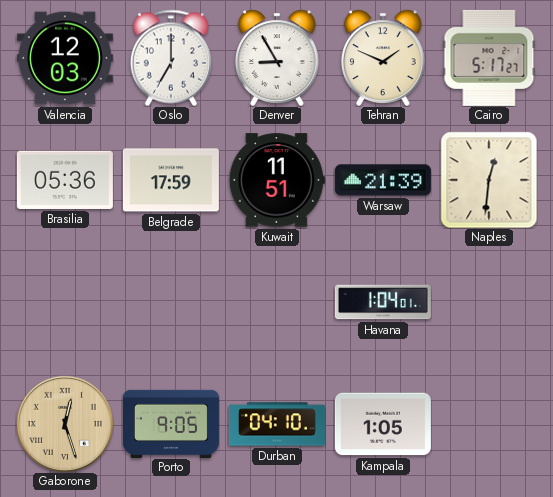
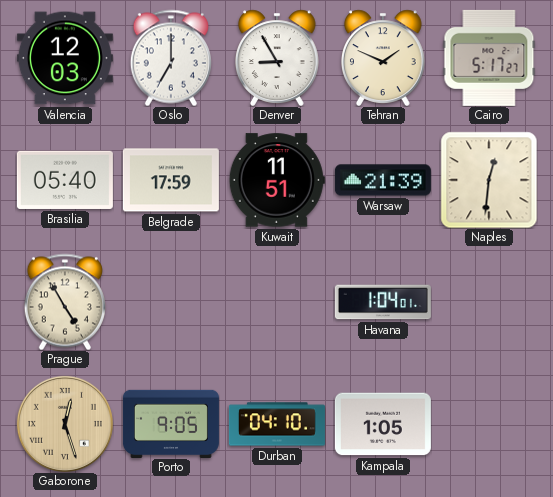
Brasilia: 05:36 -> 05:40 (65, 180)
Prague: none -> 4:55 (65, 302)
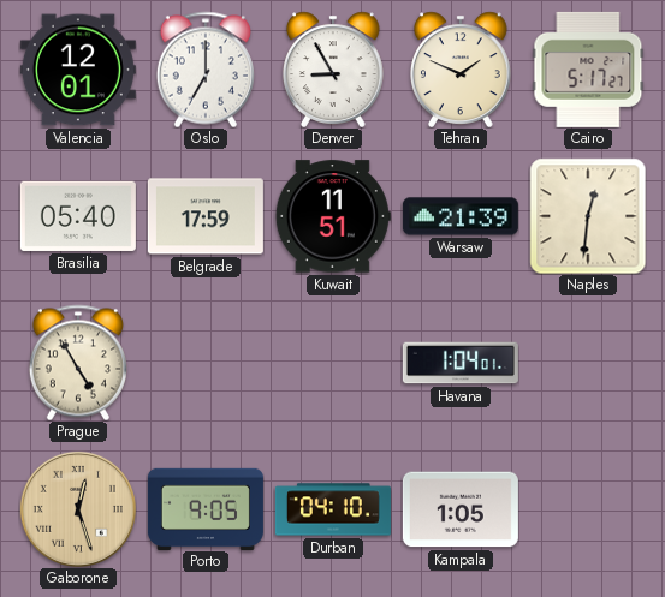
Valencia: 12:03 -> 12:01 (78, 70)
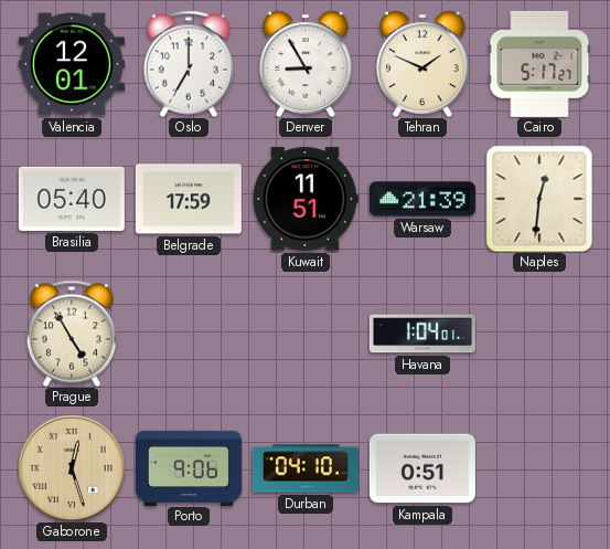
Porto: 9:05 -> 9:06 (189, 467)
Kampala: 1:05 -> 0:51 (422, 468)
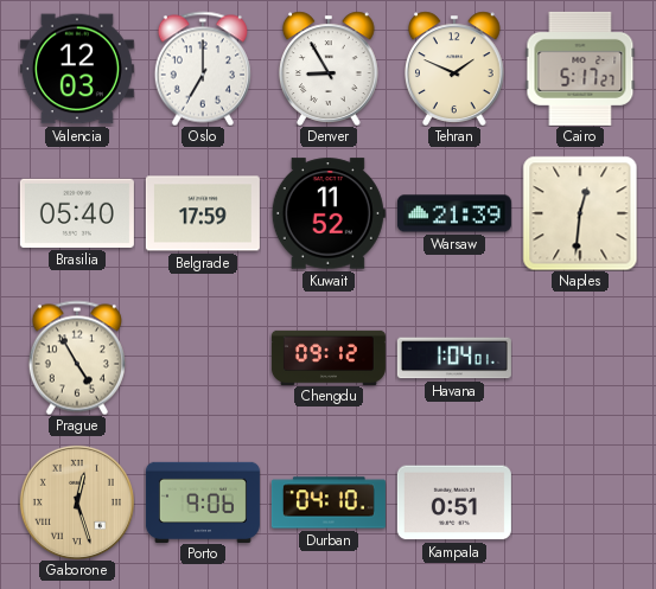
Valencia: 12:01 -> 12:03 (77, 69)
Kuwait: 11:51 -> 11:52 (329, 213)
Chengdu: none -> 09:12 (329, 357)
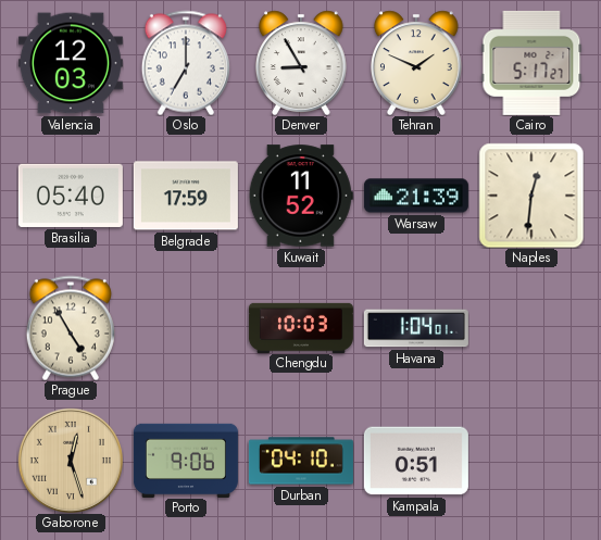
Chengdu: 09:12 -> 10:03 (301, 327)
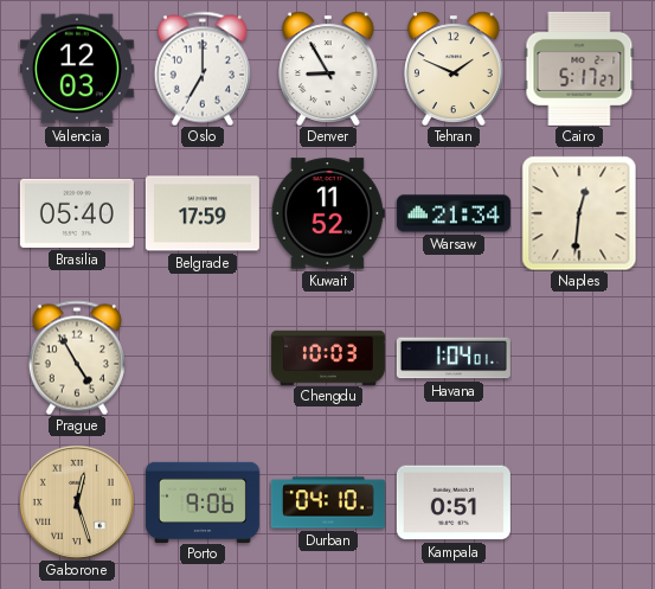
Warsaw: 21:39 -> 21:34 (454, 213)
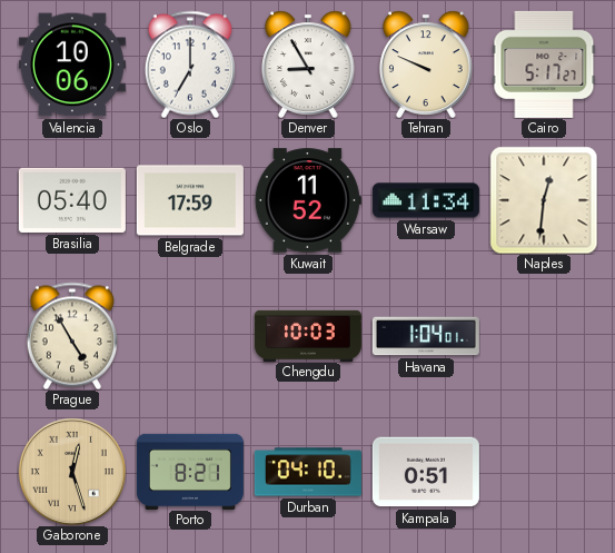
Valencia: 12:03 -> 10:06 (72, 65)
Tehran: 1:49 -> 9:49 (427, 65)
Warsaw: 21:34 -> 11:34 (426, 200)
Porto: 9:06 -> 8:21 (190, 471)
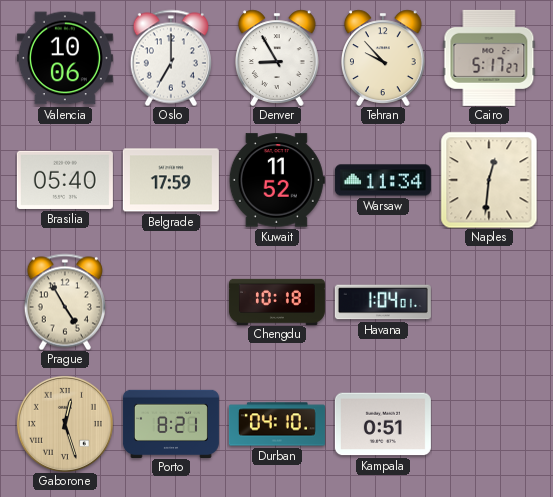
Tehran: 9:49 -> 9:53 (384, 58)
Chengdu: 10:03 -> 10:18 (277, 301)
